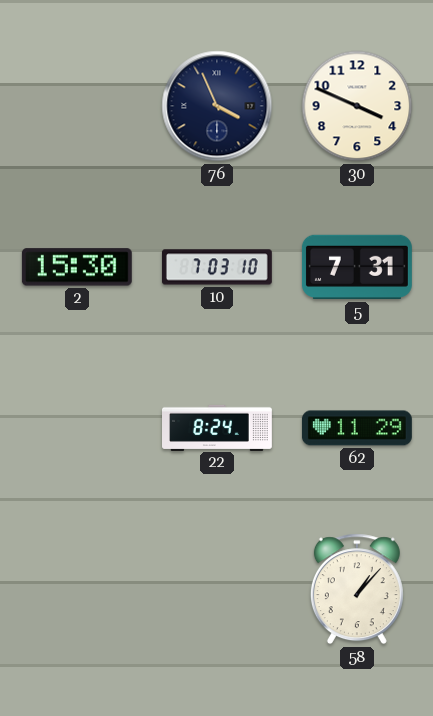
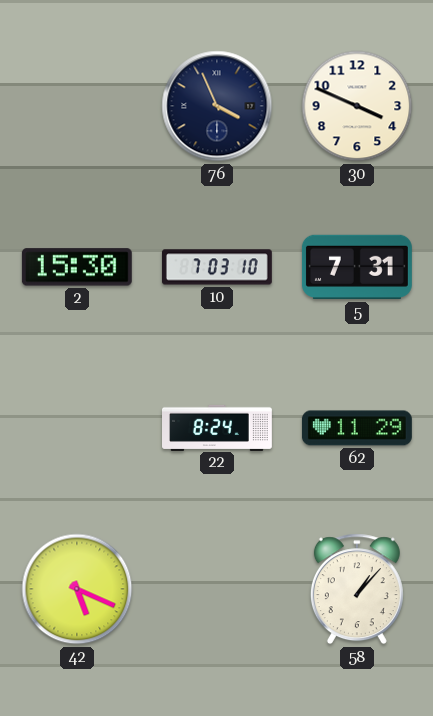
42: none -> 5:19 (77, 589)
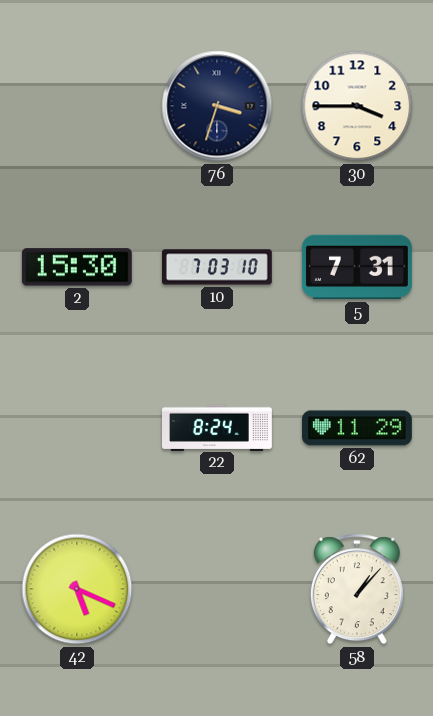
76: 3:56 -> 3:33 (217, 106)
30: 3:49 -> 3:45 (357, 106)
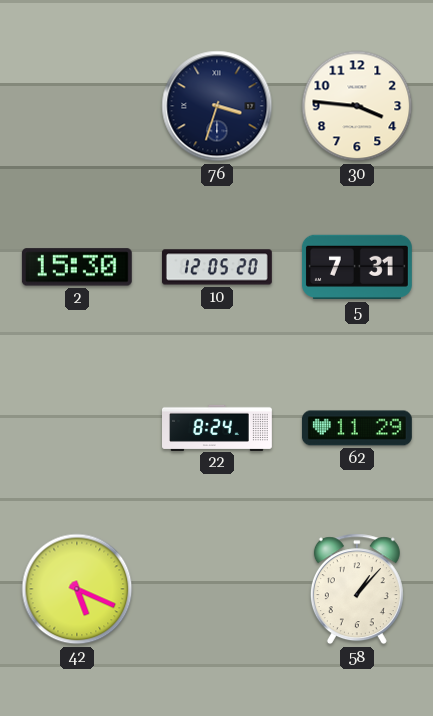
30: 3:45 -> 3:46 (357, 106)
10: 7:03 -> 12:05 (217, 267)
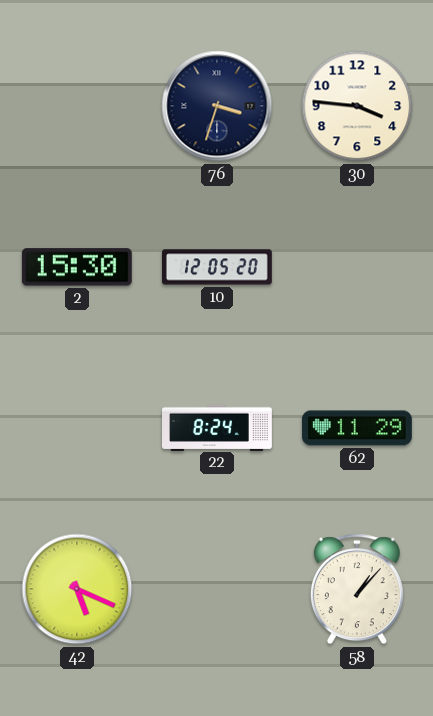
5: 7:31 -> none (357, 267)
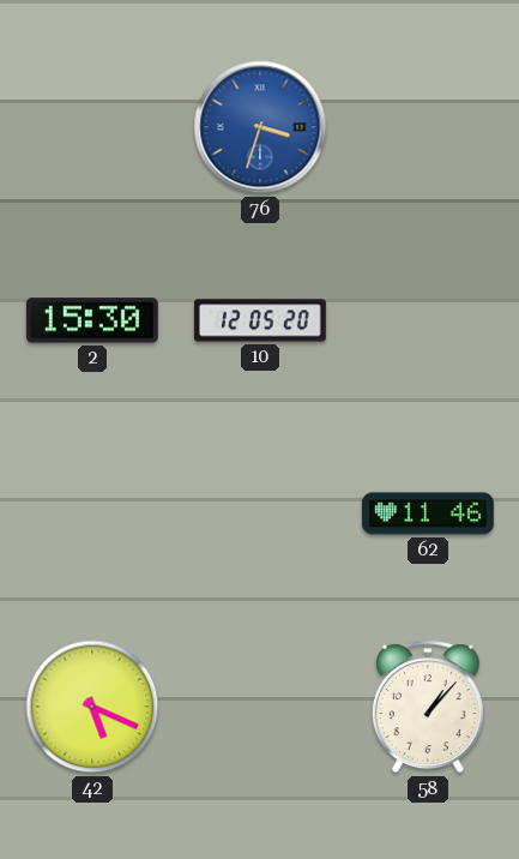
76 dial: navy -> blue (260, 127)
30: 3:46 -> none (357, 106)
22: 8:24 -> none (218, 427)
62: 11:29 -> 11:46 (428, 513)
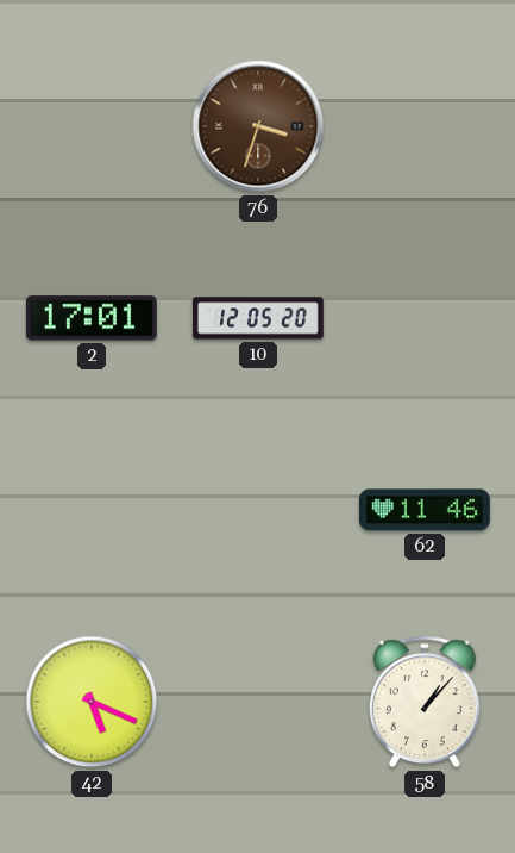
76 dial: blue -> brown (258, 126)
2: 15:30 -> 17:01 (92, 318)
